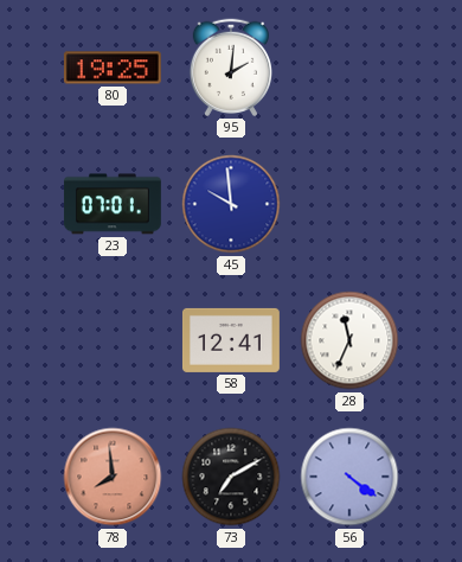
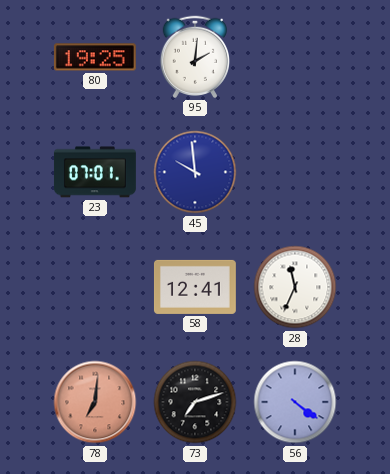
78: 7:59 -> 7:01 (95, 402)
73: 7:10 -> 7:12 (195, 402)
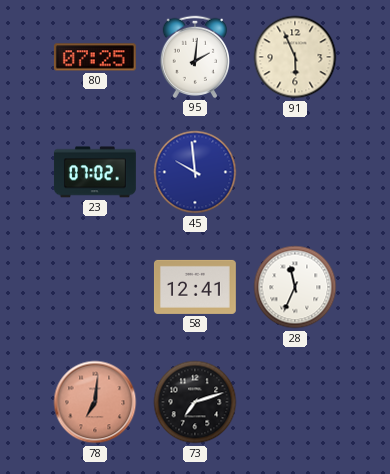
80: 19:25 -> 07:25 (95, 57)
91: none -> 5:56 (295, 57)
23: 07:01 -> 07:02 (95, 172)
56: 4:21 -> none (295, 402)
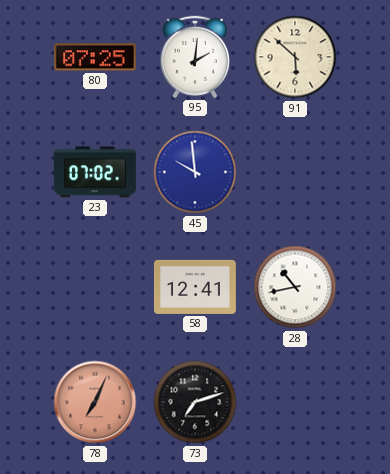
91: 5:56 -> 5:52 (295, 57)
28: 11:34 -> 10:43 (295, 287)
78: 7:01 -> 7:04 (95, 402)
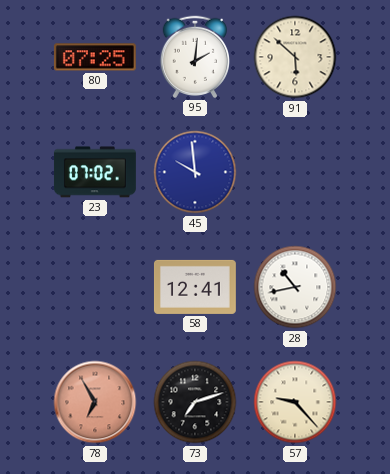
78: 7:04 -> 6:55 (95, 402)
57: none -> 9:23 (295, 402)
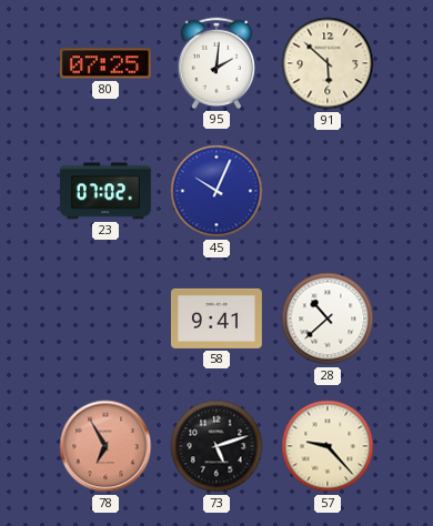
45: 9:59 -> 10:04 (216, 191)
58: 12:41 -> 9:41 (216, 318)
28: 10:43 -> 10:38 (328, 318)
73: 7:12 -> 5:12 (216, 446)
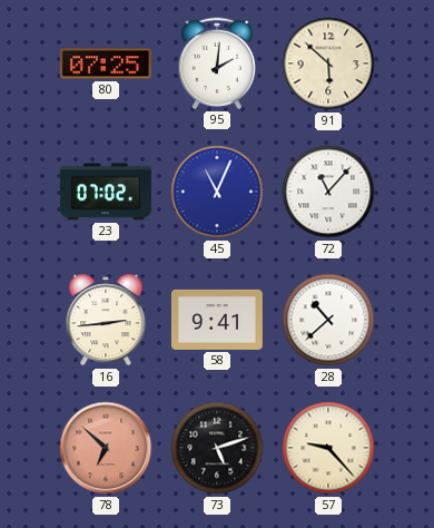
45: 10:04 -> 11:04 (217, 192)
72: none -> 11:07 (328, 192)
16: none -> 2:44 (106, 320)
78: 6:55 -> 6:52 (106, 448)
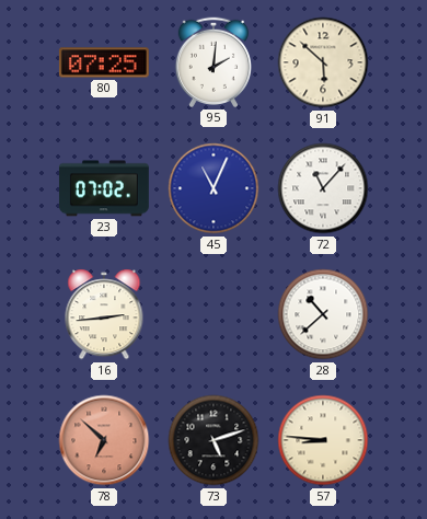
58: 9:41 -> none (217, 320)
57: 9:23 -> 8:46 (323, 440)
